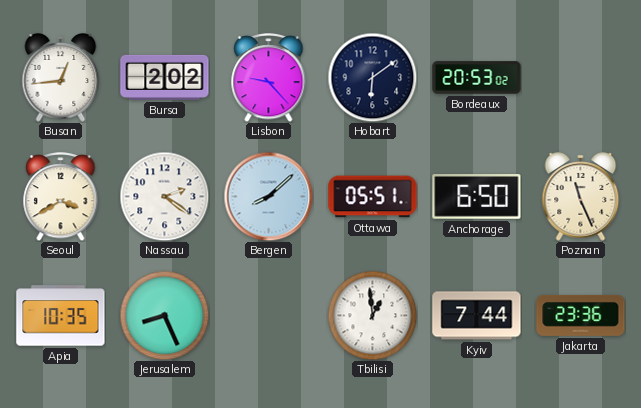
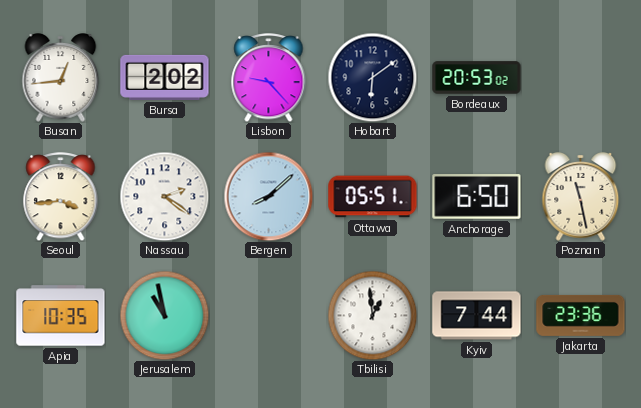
Seoul: 3:40 -> 3:44 (61, 197)
Poznan: 11:26 -> 11:28 (581, 197)
Jerusalem: 8:26 -> 10:58 (164, 315)
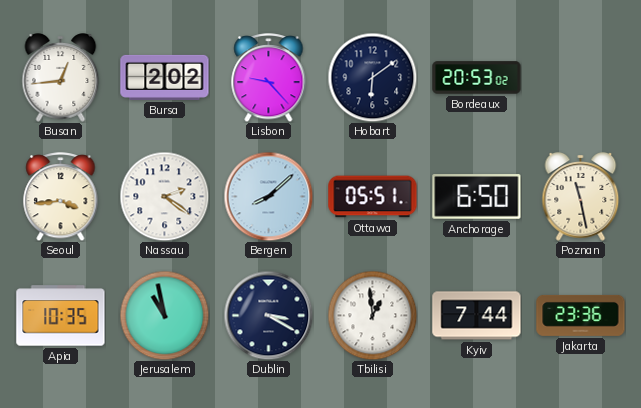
Dublin: none -> 3:20 (268, 315)
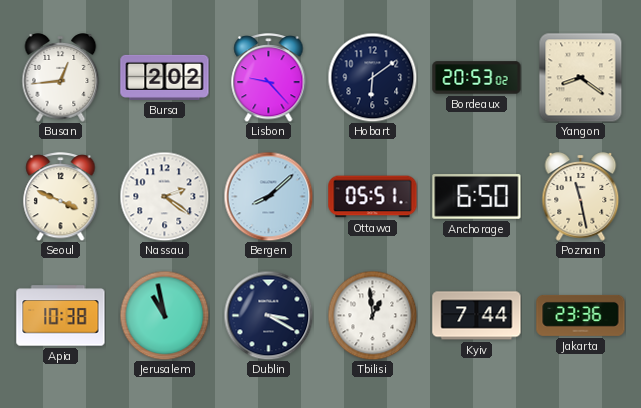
Yangon: none -> 8:21 (581, 77)
Seoul: 3:44 -> 3:49 (61, 197)
Apia: 10:35 -> 10:38 (61, 316)
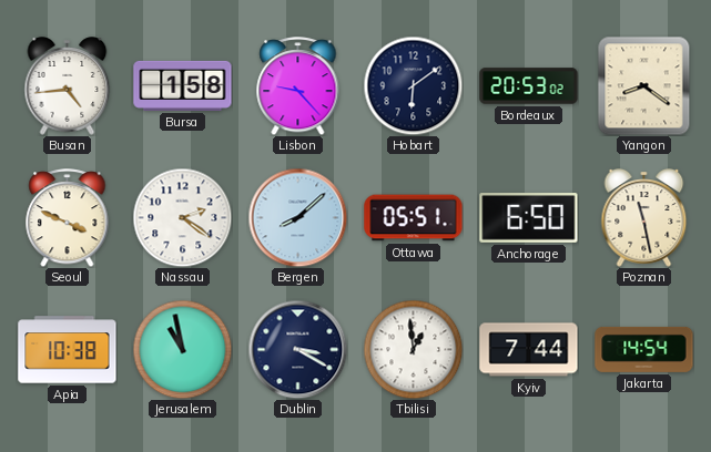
Busan: 12:44 -> 4:44 (68, 86)
Bursa: 2:02 -> 1:58 (183, 85)
Jakarta: 23:36 -> 14:54 (644, 349)
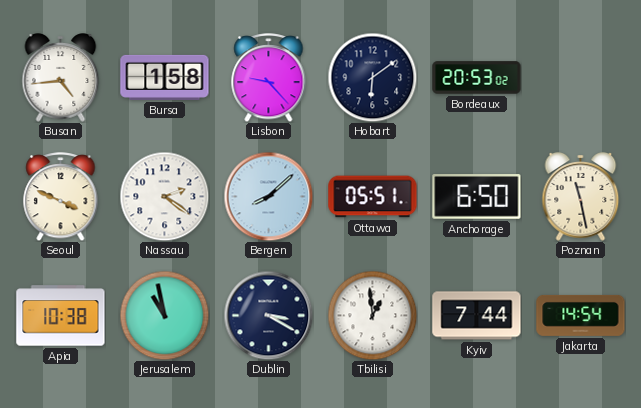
Yangon: 8:21 -> none (644, 85)
